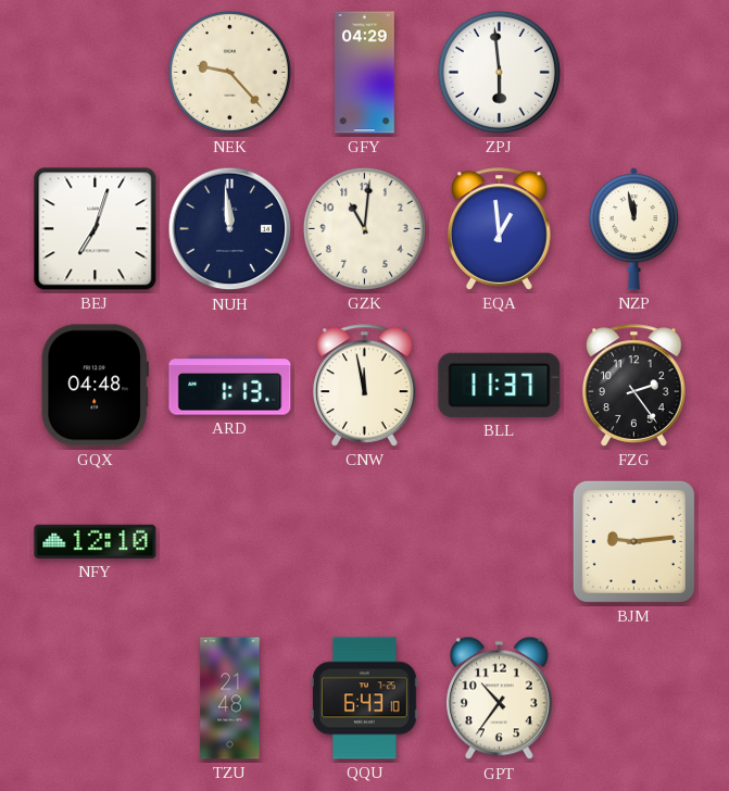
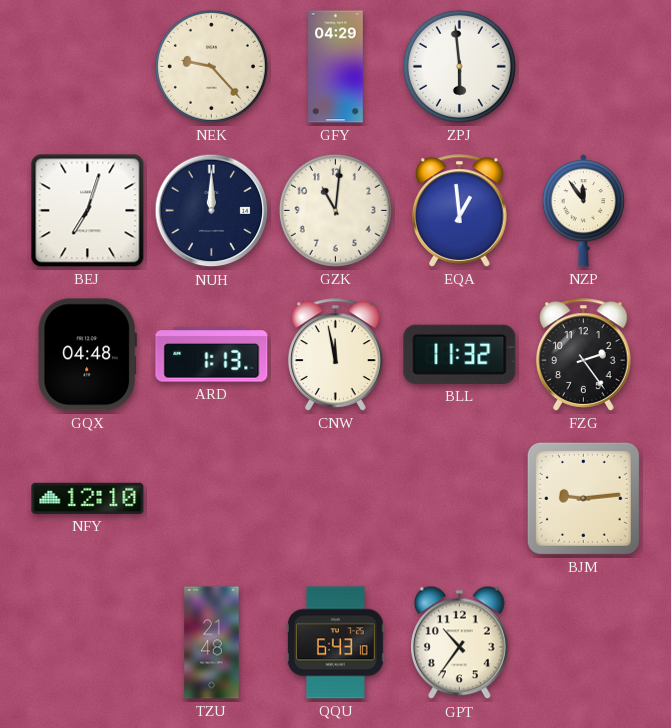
NUH: 11:59 -> 12:00 (212, 211)
NZP: 11:58 -> 11:54 (583, 211)
BLL: 11:37 -> 11:32 (460, 354)
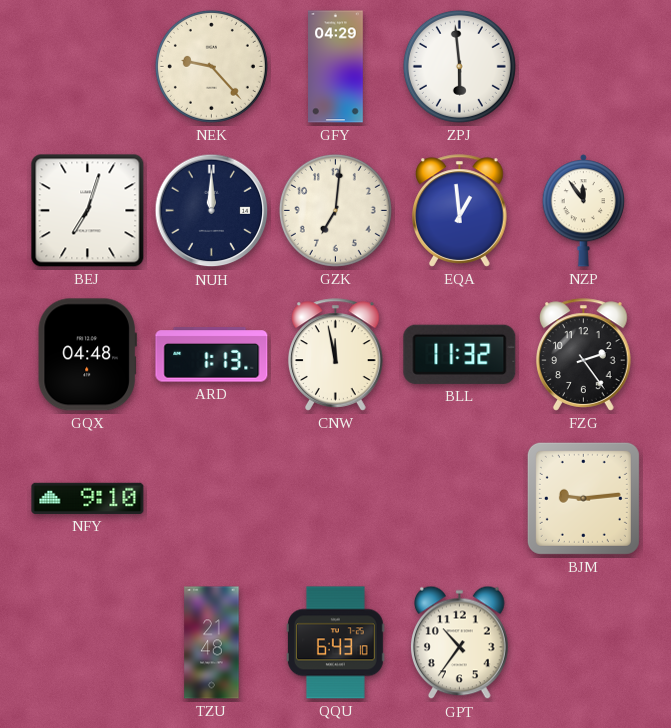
GZK: 11:01 -> 7:01 (335, 210)
NFY: 12:10 -> 9:10 (88, 498)
